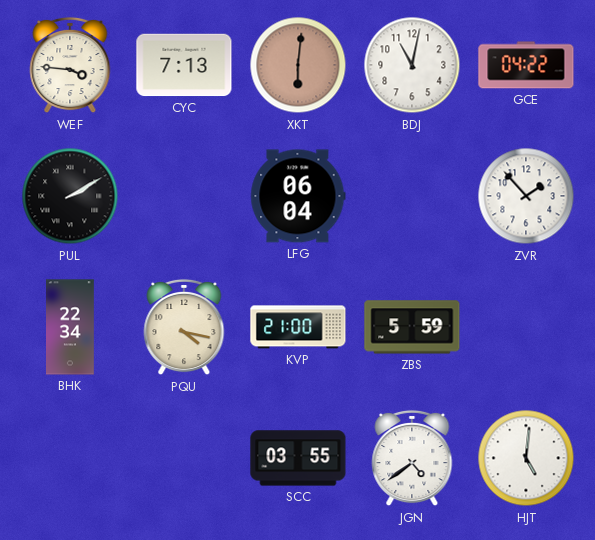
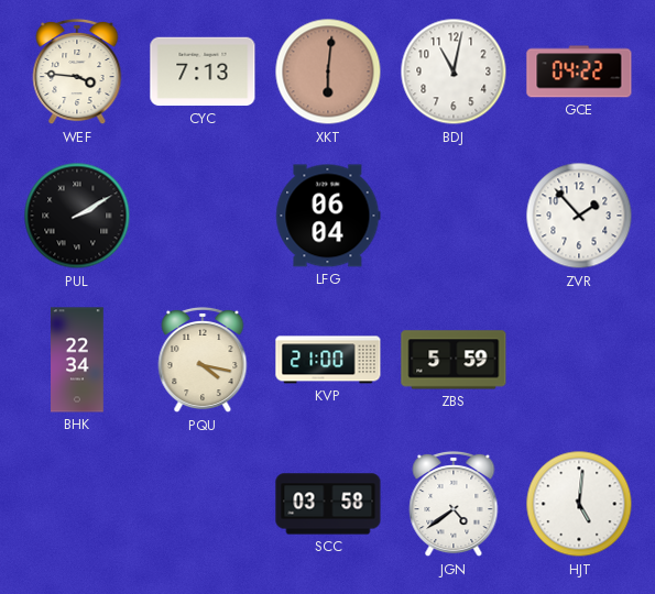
SCC: 03:55 -> 03:58 (328, 504)
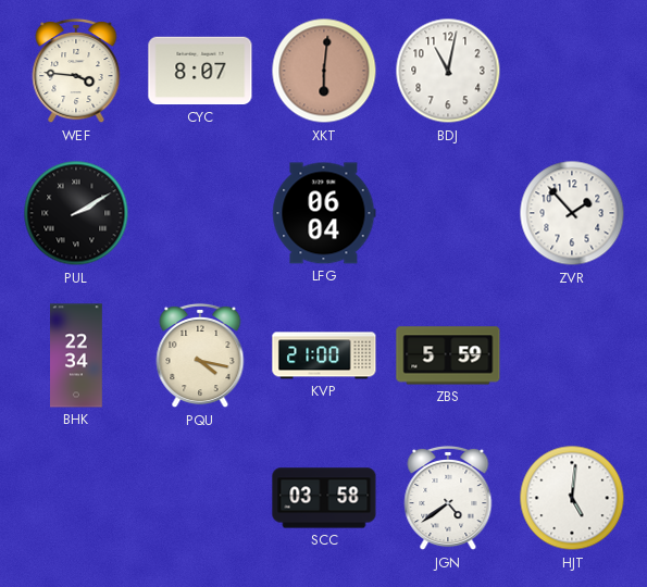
CYC: 7:13 -> 8:07 (200, 71)
GCE: 04:22 -> none (579, 71)
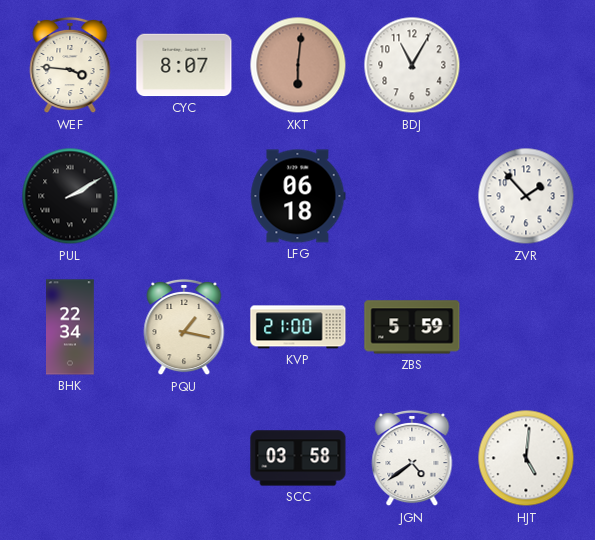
BDJ: 11:02 -> 11:05 (412, 65)
LFG: 06:04 -> 06:18 (298, 196)
PQU: 4:17 -> 1:17 (184, 327)
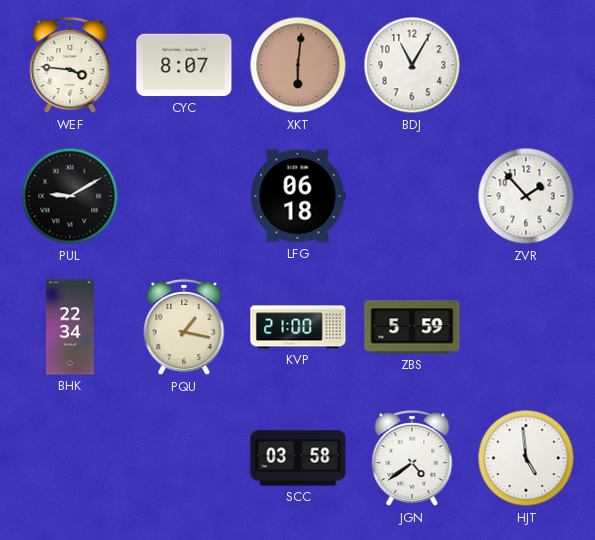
PUL: 2:10 -> 9:10 (70, 196)
HJT: 5:01 -> 4:59 (526, 458)
